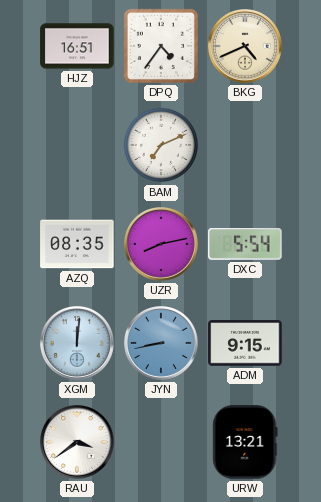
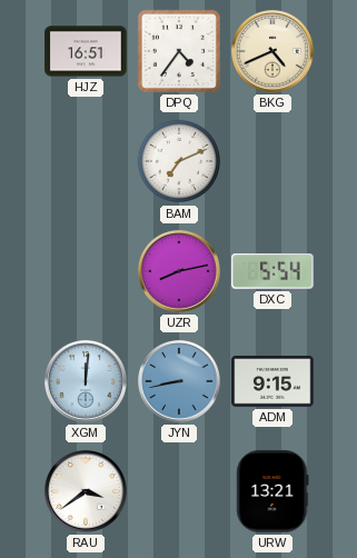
AZQ: 08:35 -> none (77, 244)
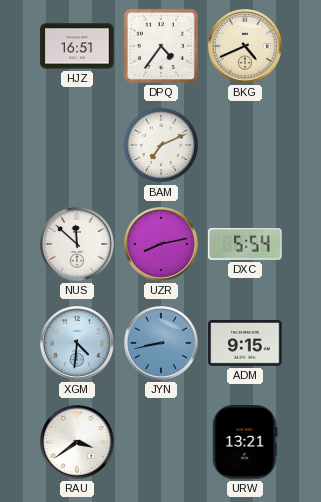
NUS: none -> 11:52 (78, 245)
XGM: 12:01 -> 4:31 (78, 344)
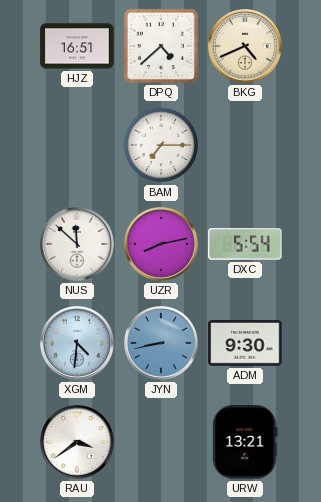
DPQ: 4:36 -> 4:38 (161, 46)
BAM: 7:11 -> 7:15 (161, 145)
ADM: 9:15 -> 9:30 (245, 343)
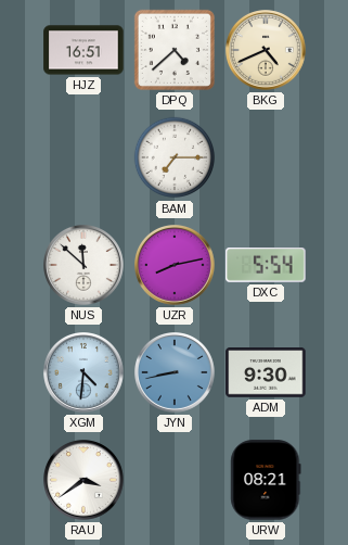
URW: 13:21 -> 08:21 (266, 480)
